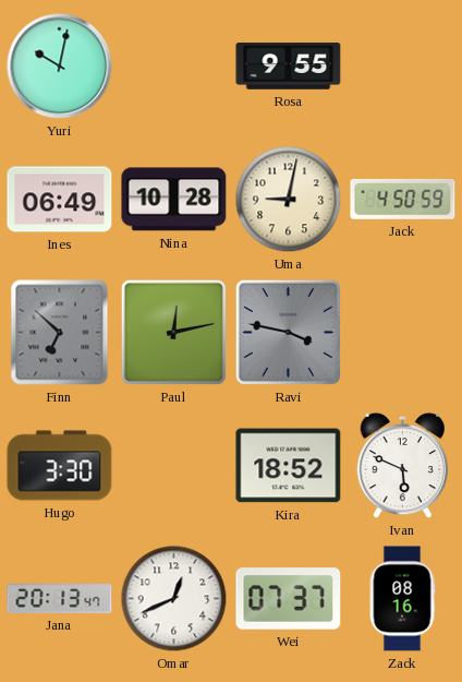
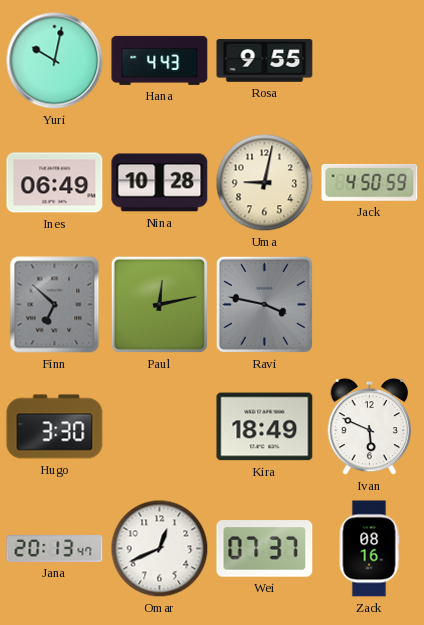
Hana: none -> 4:43 (160, 60)
Kira: 18:52 -> 18:49 (265, 427)
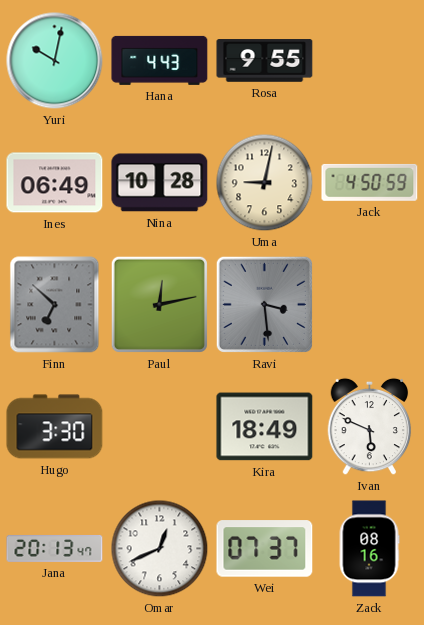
Ravi: 3:47 -> 3:29 (264, 304)
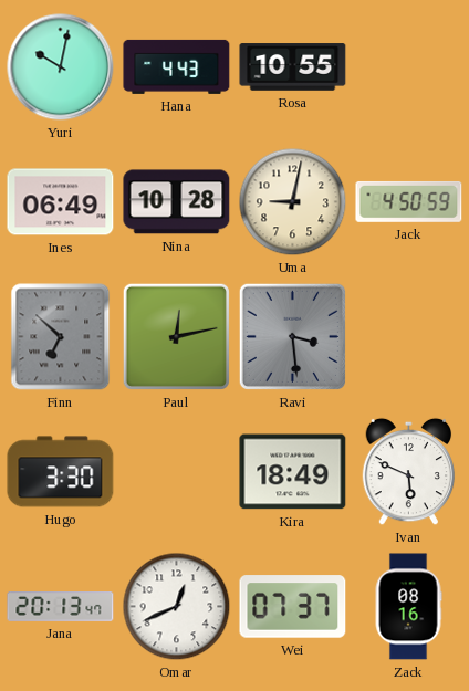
Rosa: 9:55 -> 10:55 (293, 67)
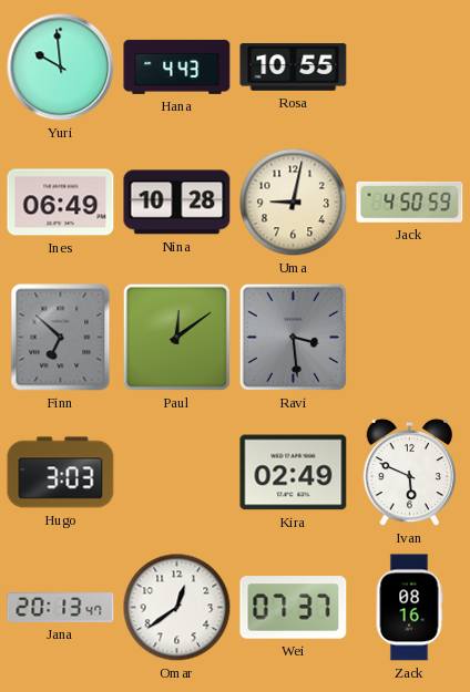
Yuri: 10:02 -> 9:59 (61, 68)
Paul: 12:13 -> 12:09 (176, 337)
Hugo: 3:30 -> 3:03 (61, 473)
Kira: 18:49 -> 02:49 (294, 473)
Omar: 12:41 -> 12:39 (177, 608)
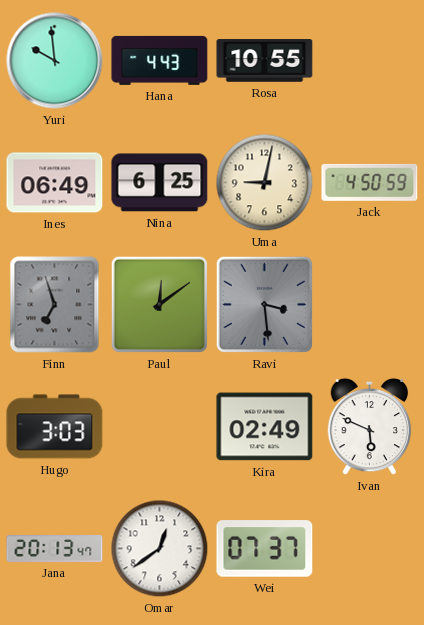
Nina: 10:28 -> 6:25 (160, 183)
Finn: 6:52 -> 6:57 (55, 305)
Zack: 08:16 -> none (409, 608)
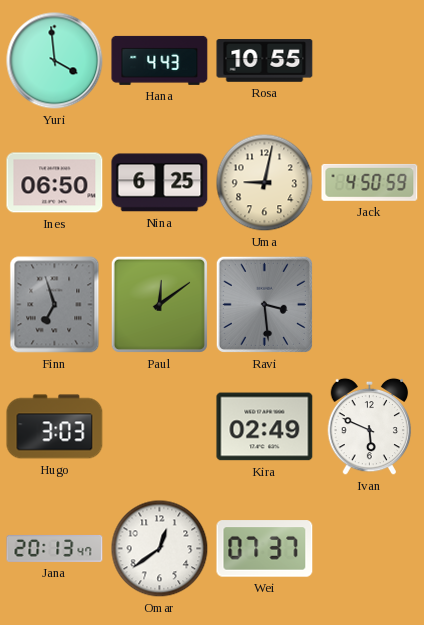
Yuri: 9:59 -> 3:59 (55, 61)
Ines: 06:49 -> 06:50 (55, 183)
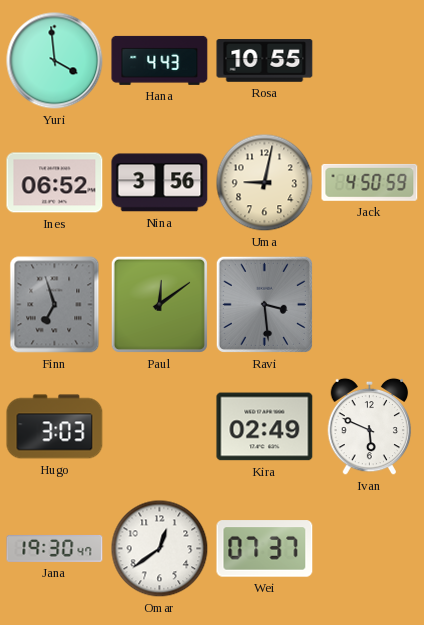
Ines: 06:50 -> 06:52 (55, 183)
Nina: 6:25 -> 3:56 (160, 183)
Jana: 20:13 -> 19:30 (55, 548)
